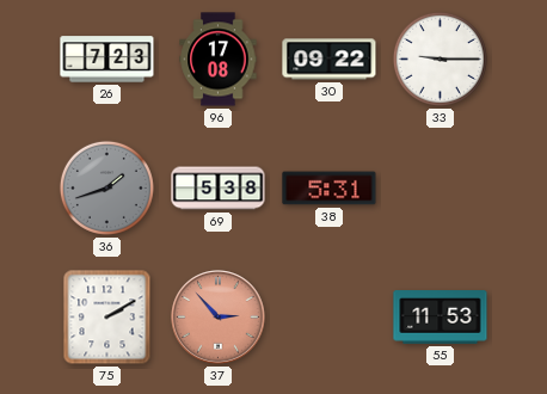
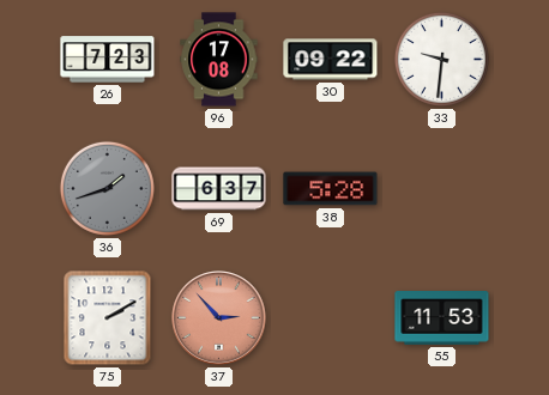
33: 9:15 -> 9:31 (441, 59)
69: 5:38 -> 6:37 (219, 189)
38: 5:31 -> 5:28 (331, 189)
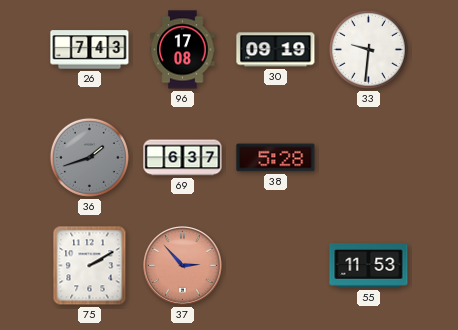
26: 7:23 -> 7:43 (90, 50)
30: 09:22 -> 09:19 (276, 50)
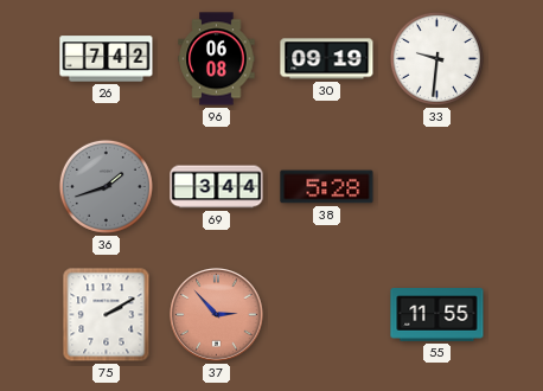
26: 7:43 -> 7:42 (107, 59)
96: 17:08 -> 06:08 (217, 59)
69: 6:37 -> 3:44 (217, 187)
55: 11:53 -> 11:55 (437, 315)
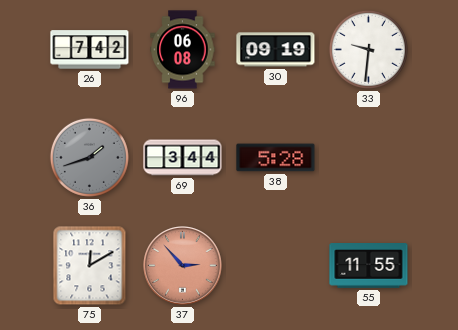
75: 2:10 -> 12:10 (90, 266)
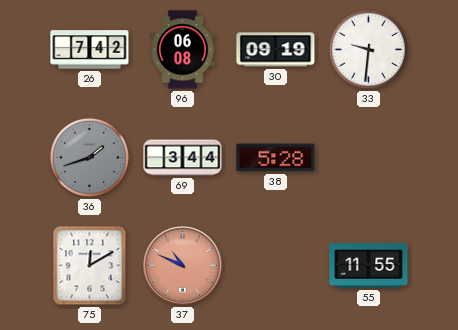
37: 2:53 -> 10:49 (183, 266)
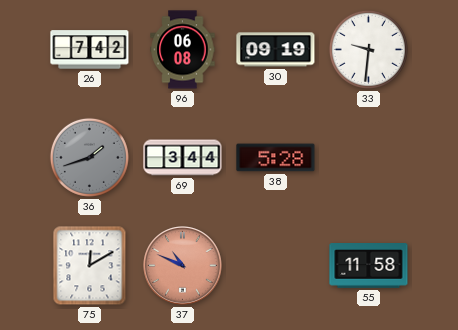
55: 11:55 -> 11:58 (369, 266)
